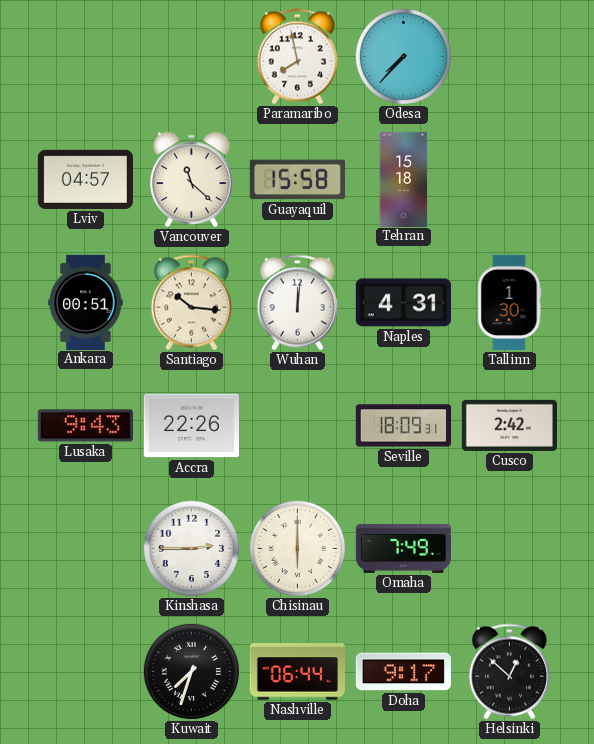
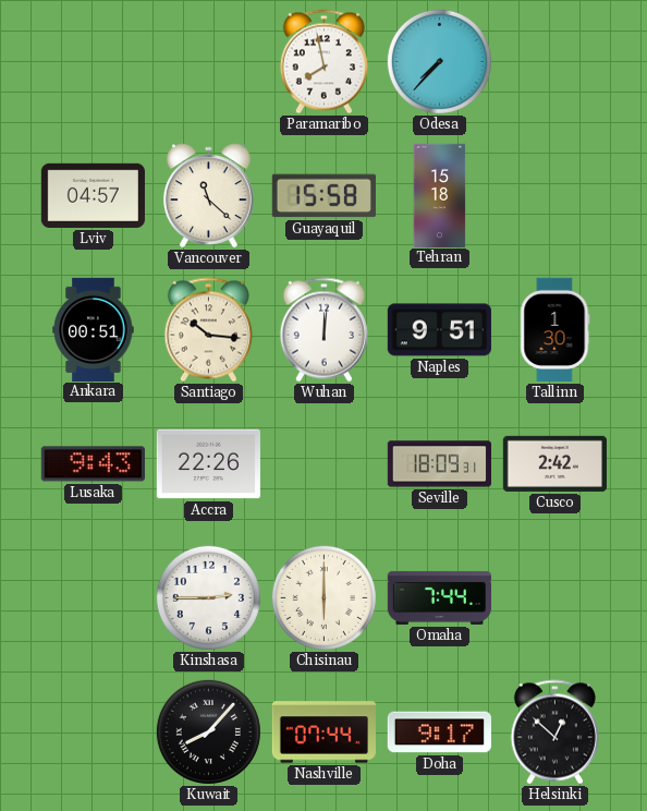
Naples: 4:31 -> 9:51 (439, 330)
Omaha: 7:49 -> 7:44 (439, 597)
Kuwait: 7:33 -> 8:07 (208, 731)
Nashville: 06:44 -> 07:44 (323, 733)
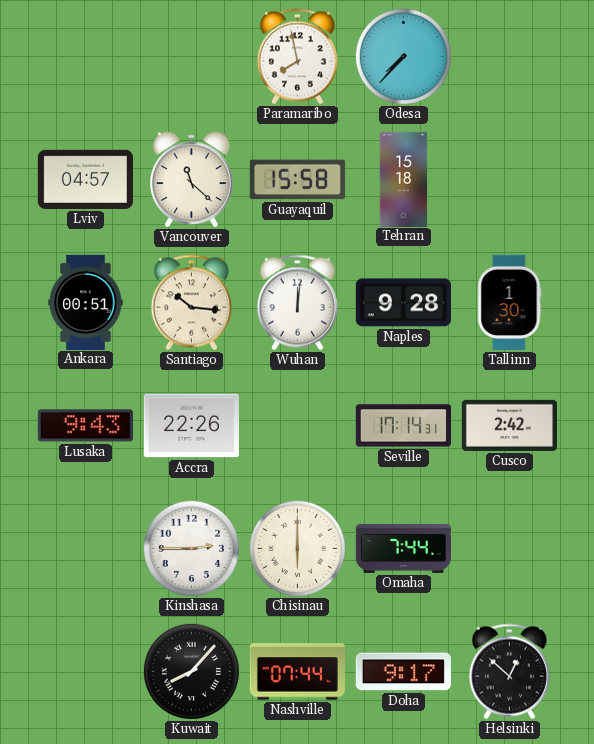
Naples: 9:51 -> 9:28 (403, 303)
Seville: 18:09 -> 17:14 (403, 426)
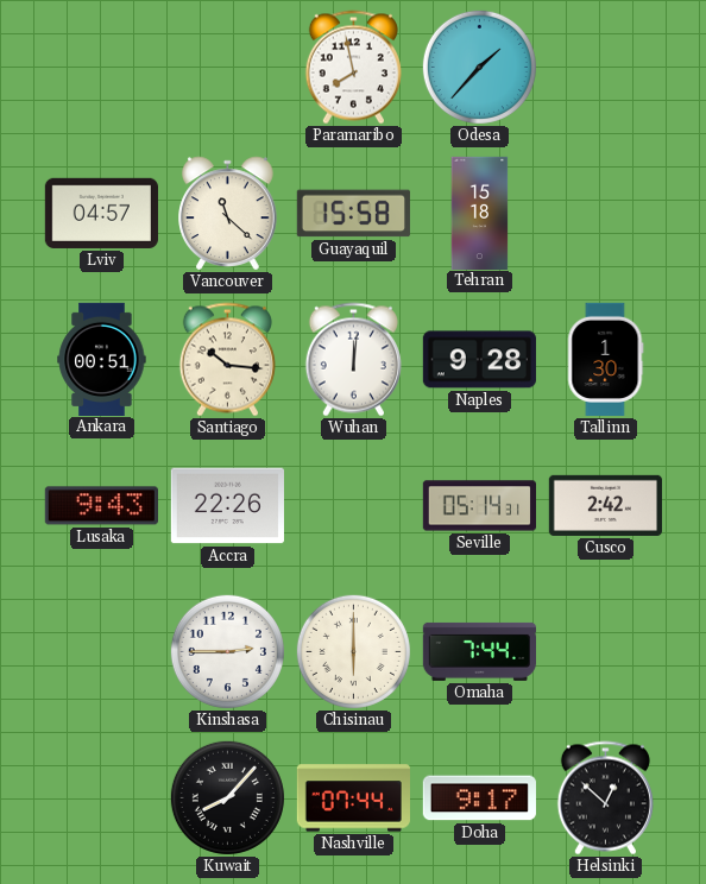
Odesa: 7:37 -> 1:37 (479, 67)
Seville: 17:14 -> 05:14 (479, 506)
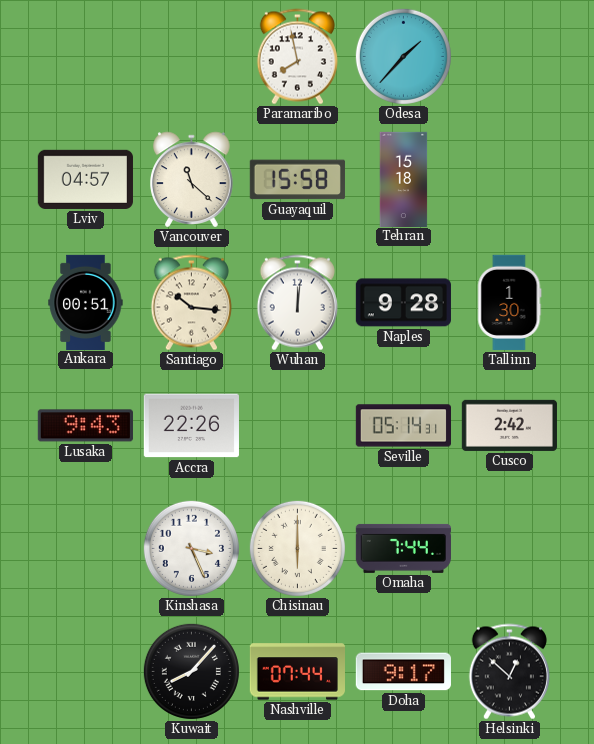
Kinshasa: 2:45 -> 3:26 (191, 548)
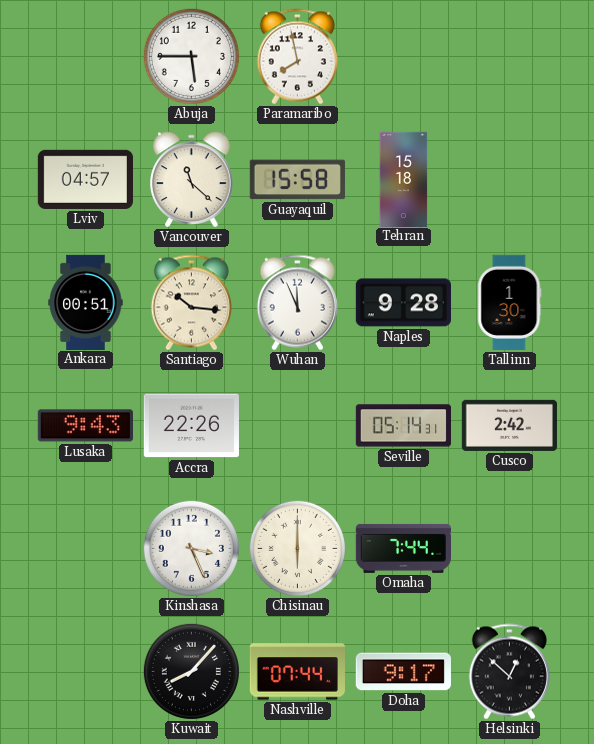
Abuja: none -> 5:45 (191, 56)
Odesa: 1:37 -> none (403, 56)
Wuhan: 12:01 -> 11:56 (297, 303)
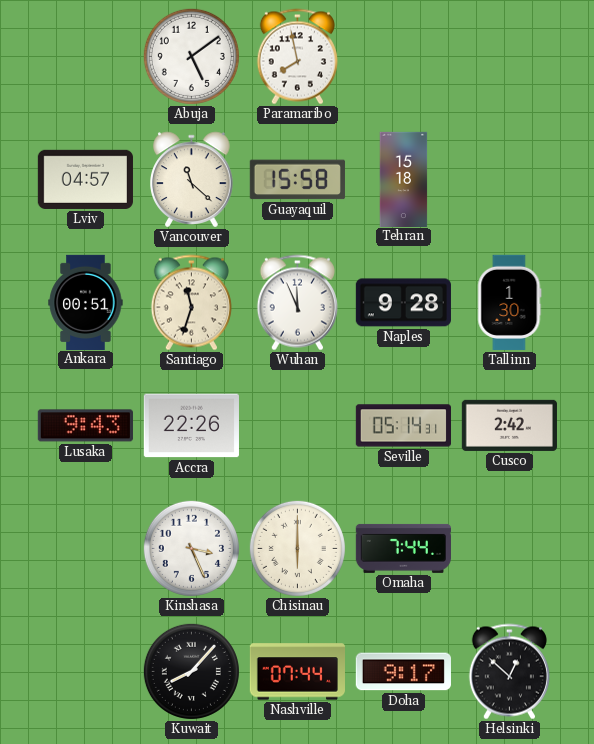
Abuja: 5:45 -> 5:09 (191, 56)
Santiago: 10:16 -> 11:33 (191, 303)
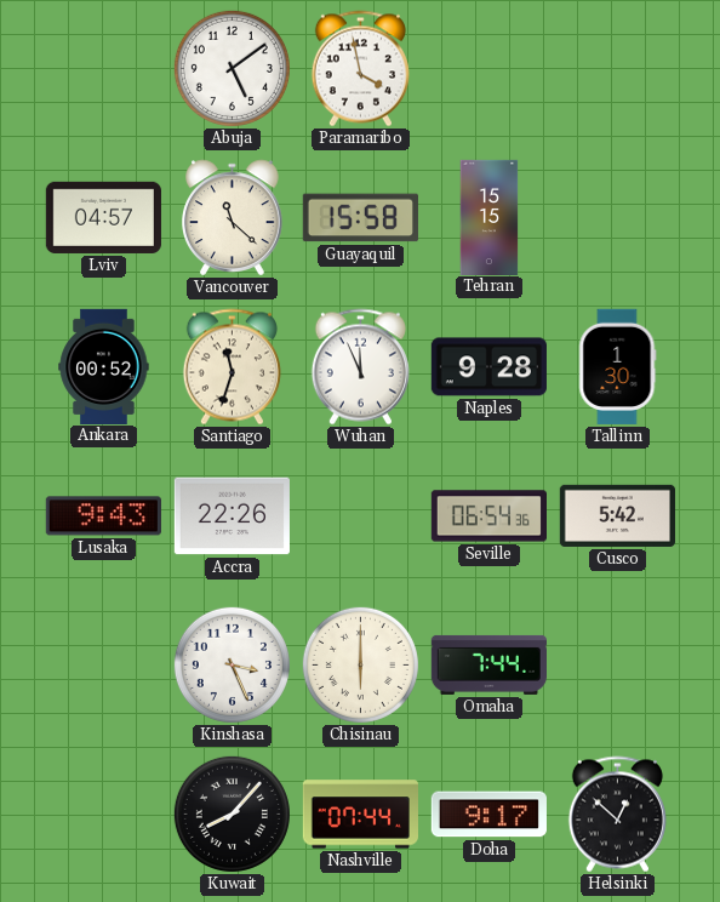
Paramaribo: 7:58 -> 3:58 (360, 69)
Tehran: 15:18 -> 15:15 (490, 217)
Ankara: 00:51 -> 00:52 (104, 366)
Seville: 05:14 -> 06:54 (488, 516)
Cusco: 2:42 -> 5:42 (617, 515)
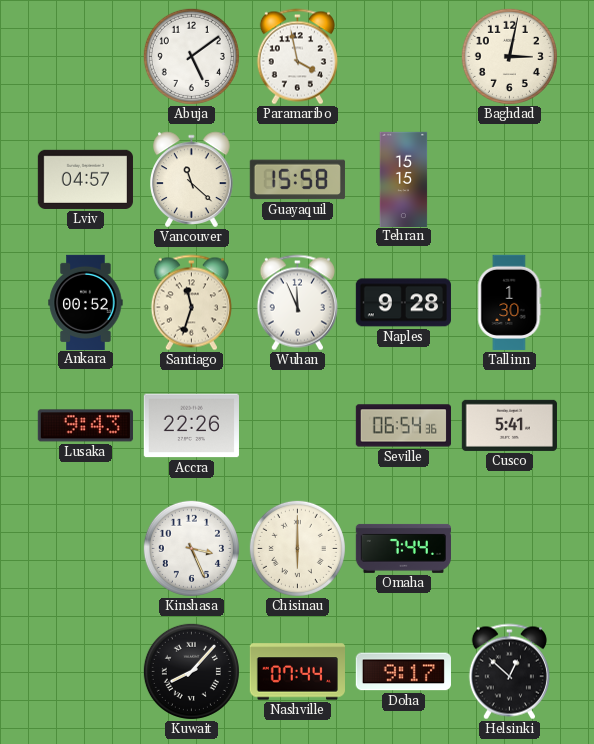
Baghdad: none -> 3:02 (509, 56)
Cusco: 5:42 -> 5:41 (509, 425)
